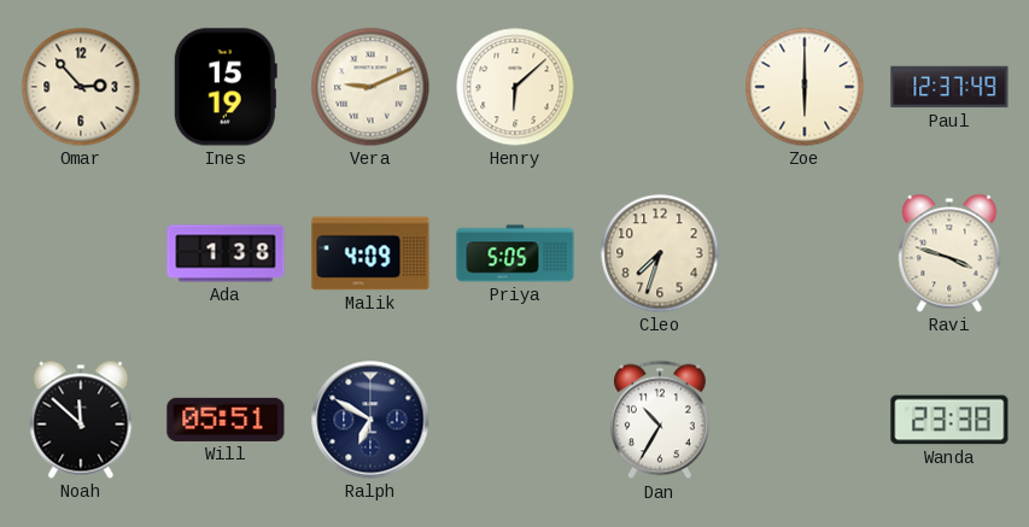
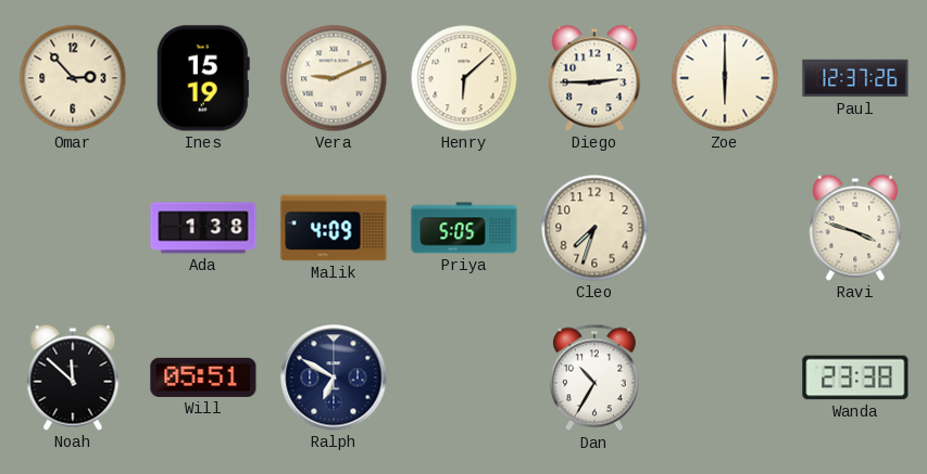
Diego: none -> 2:45 (594, 78)
Paul: 12:37:49 -> 12:37:26 (855, 78)
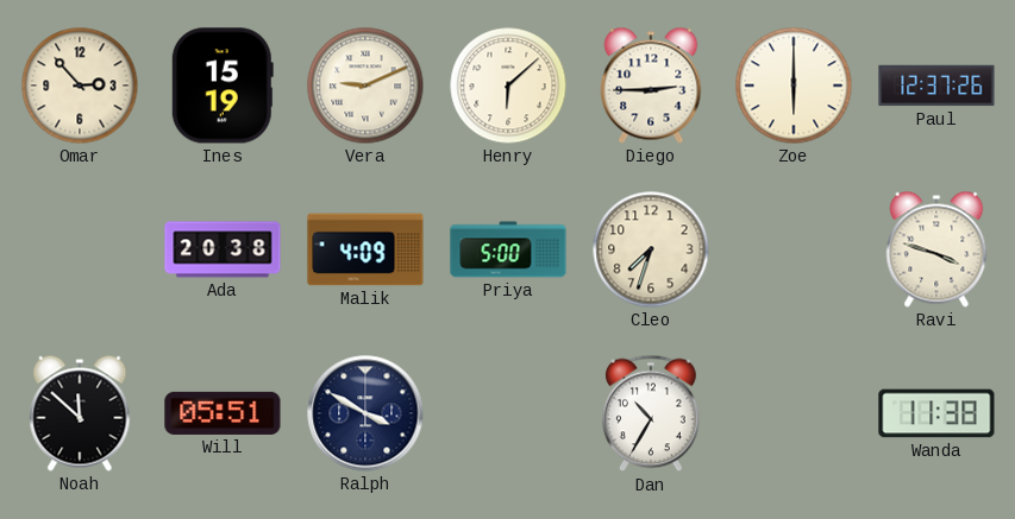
Ada: 1:38 -> 20:38 (223, 249)
Priya: 5:05 -> 5:00 (508, 249)
Ralph: 6:50 -> 3:50 (365, 413)
Wanda: 23:38 -> 11:38 (936, 413)
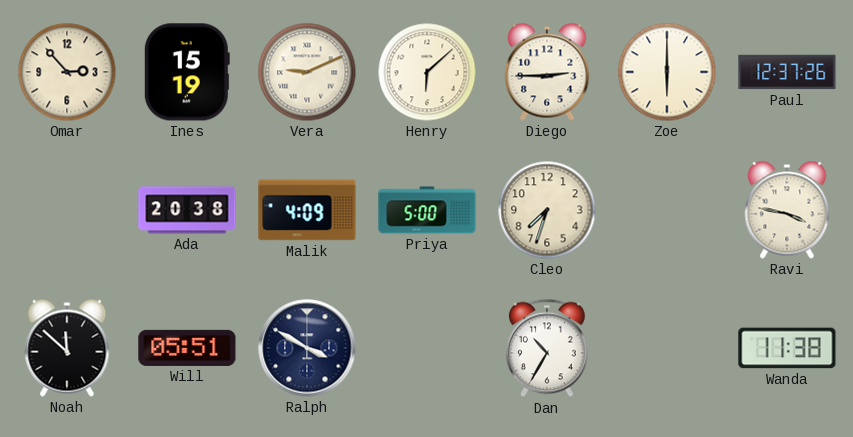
Ravi: 3:48 -> 3:47 (787, 210)
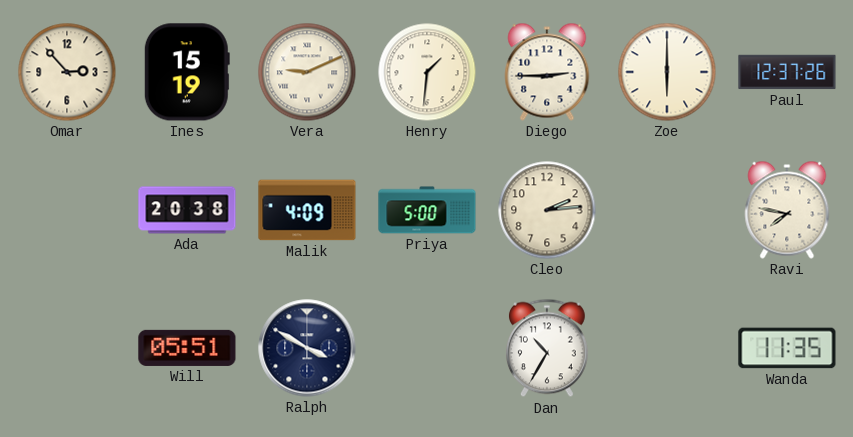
Henry: 6:08 -> 1:31 (427, 72)
Cleo: 7:33 -> 2:14 (547, 210)
Ravi: 3:47 -> 7:47 (787, 210)
Noah: 11:52 -> none (67, 348)
Wanda: 11:38 -> 11:35 (787, 348)
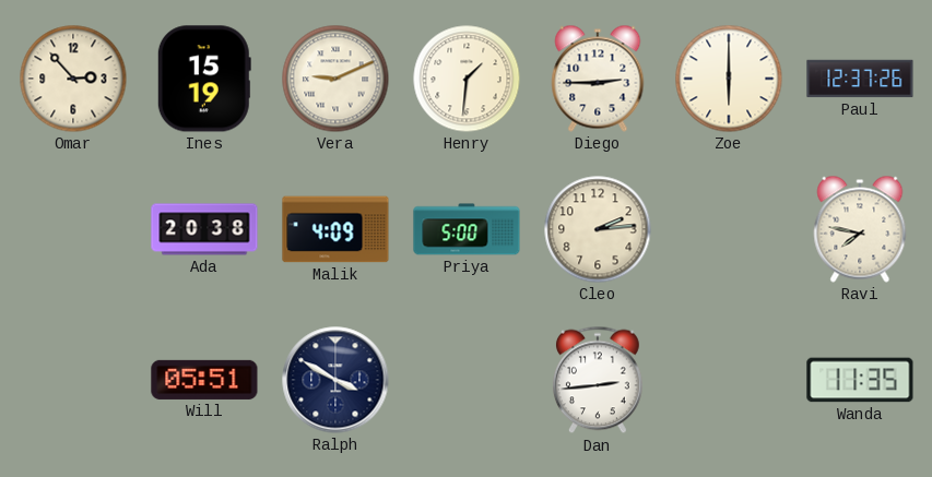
Dan: 10:35 -> 2:44 (598, 380)
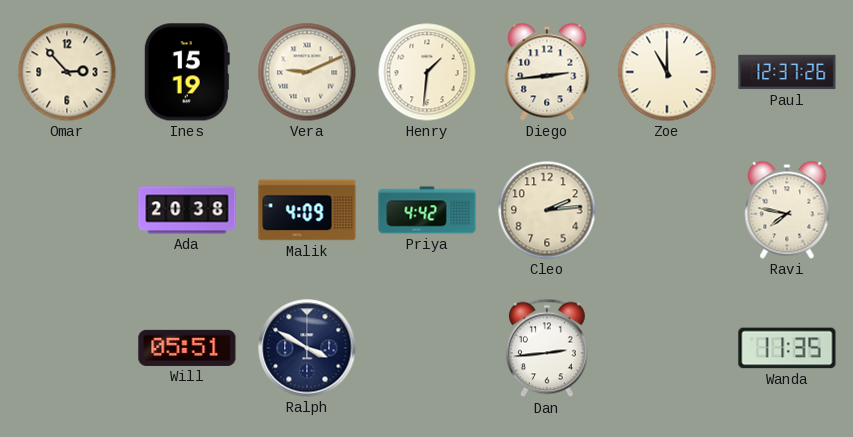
Diego: 2:45 -> 2:44 (547, 72)
Zoe: 6:00 -> 11:00 (667, 72)
Priya: 5:00 -> 4:42 (427, 210)
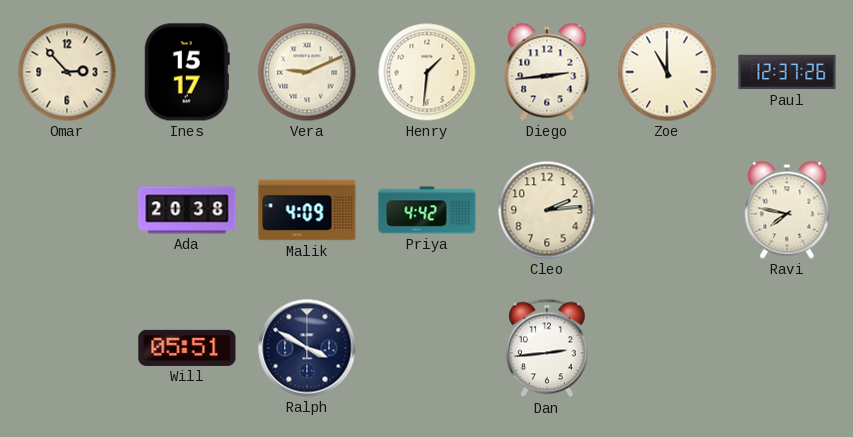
Ines: 15:19 -> 15:17 (187, 72)
Wanda: 11:35 -> none (787, 348)
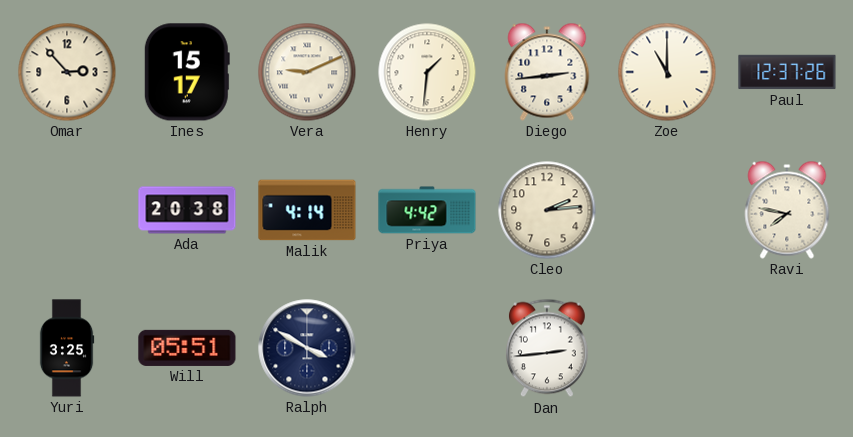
Malik: 4:09 -> 4:14 (307, 210)
Yuri: none -> 3:25 (67, 348)
